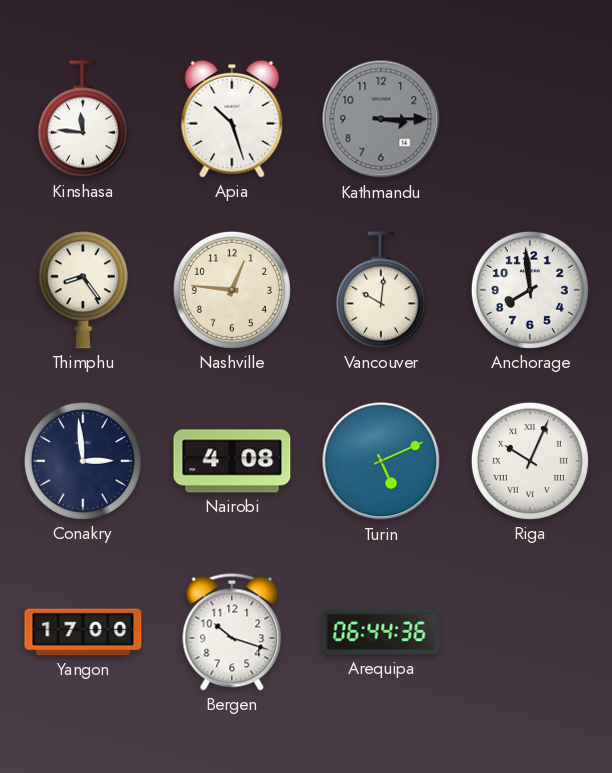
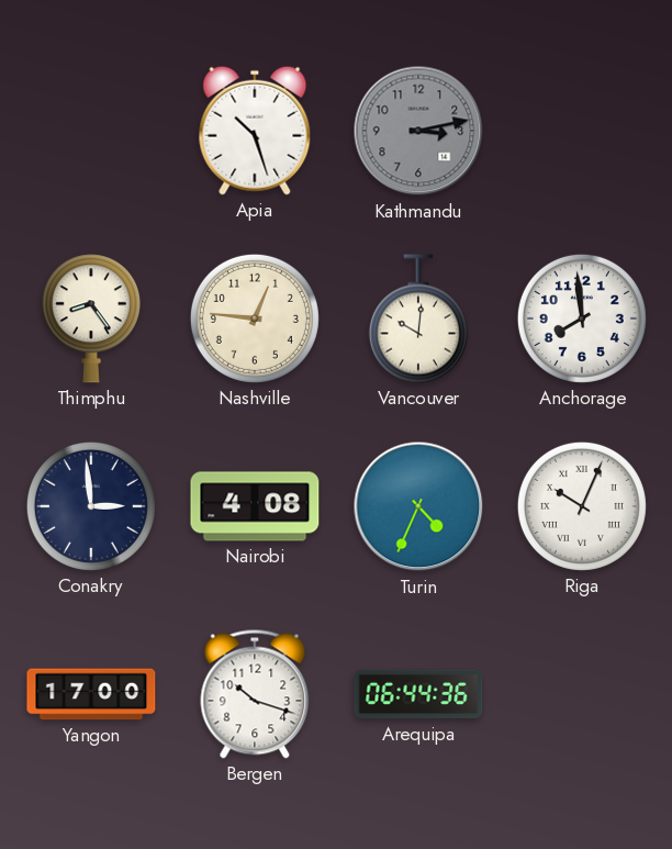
Kinshasa: 11:46 -> none (83, 119)
Kathmandu: 3:15 -> 3:13 (418, 131)
Turin: 5:11 -> 4:34 (418, 506)
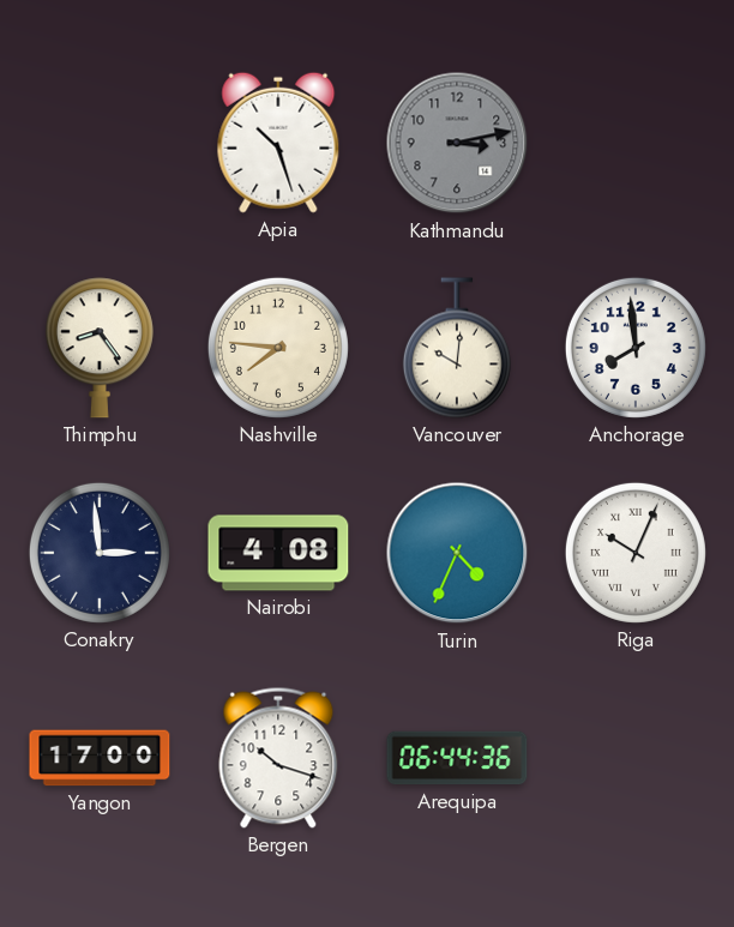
Nashville: 12:46 -> 7:46 (278, 348)
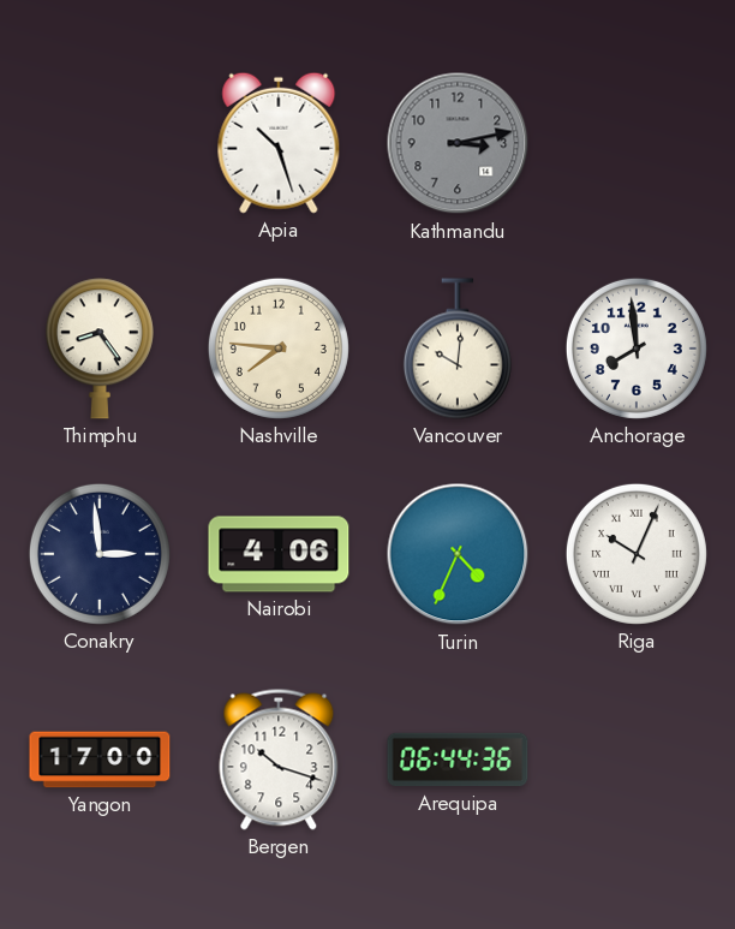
Nairobi: 4:08 -> 4:06 (279, 554)
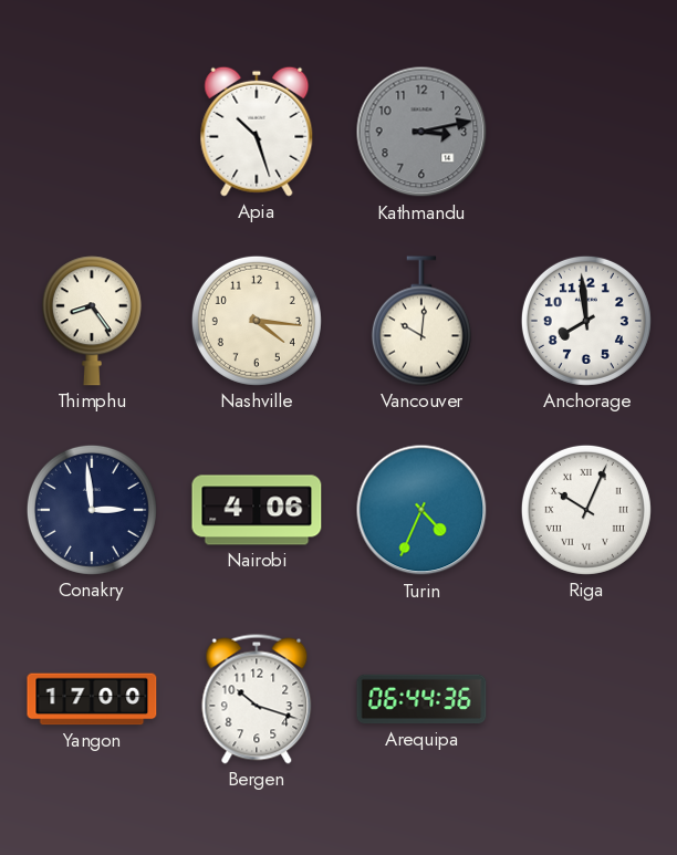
Nashville: 7:46 -> 4:16 (257, 321)
